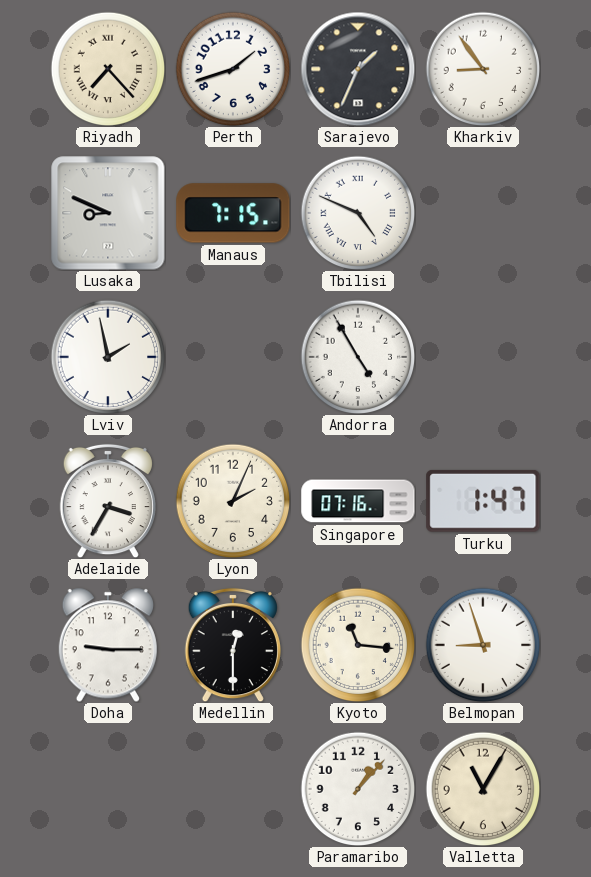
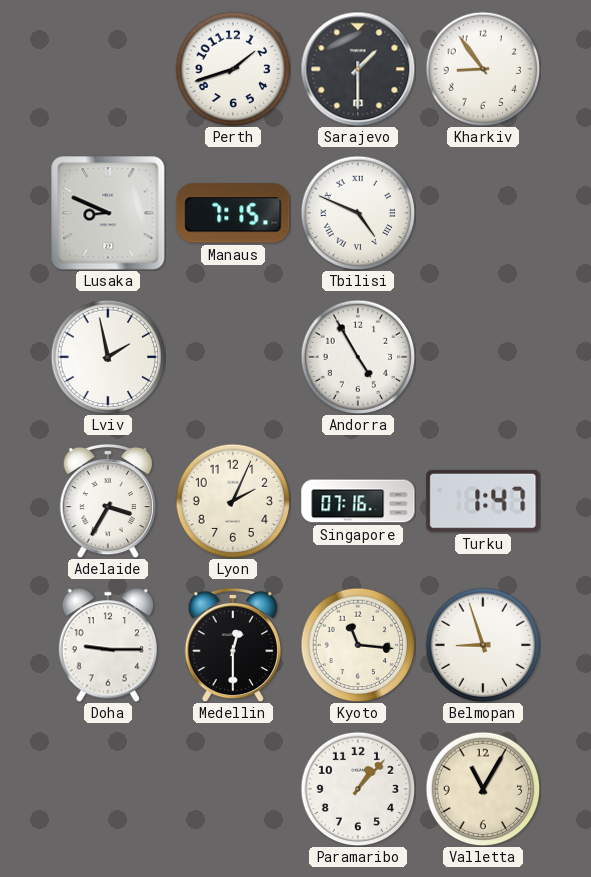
Riyadh: 7:23 -> none (108, 69)
Sarajevo: 1:34 -> 1:30 (358, 69)
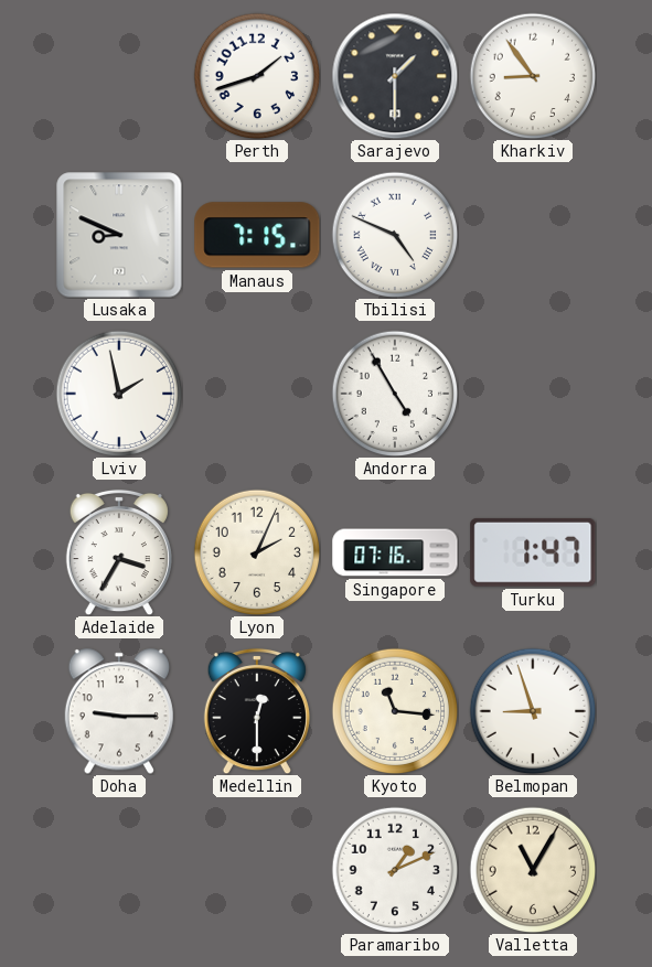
Paramaribo: 1:07 -> 1:11 (395, 870)
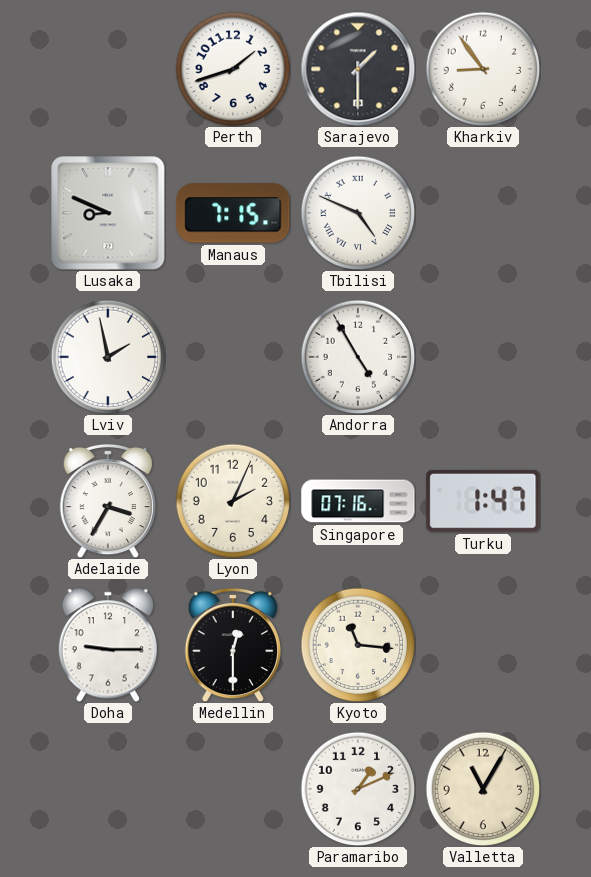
Belmopan: 8:57 -> none (533, 711)
